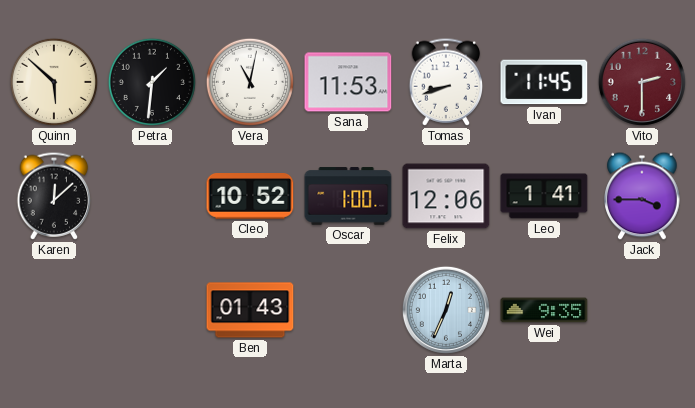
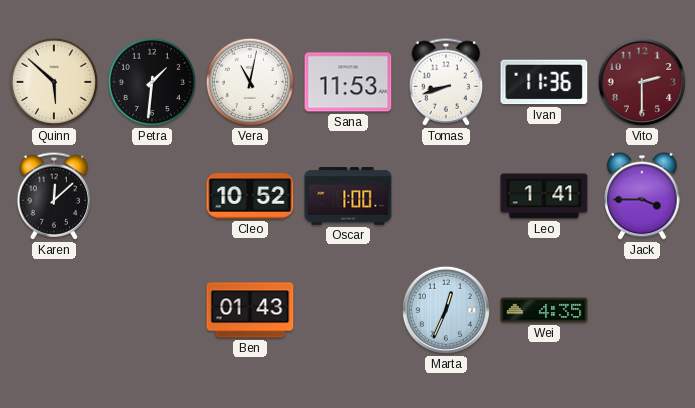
Ivan: 11:45 -> 11:36 (544, 82)
Felix: 12:06 -> none (446, 196)
Wei: 9:35 -> 4:35 (544, 310)
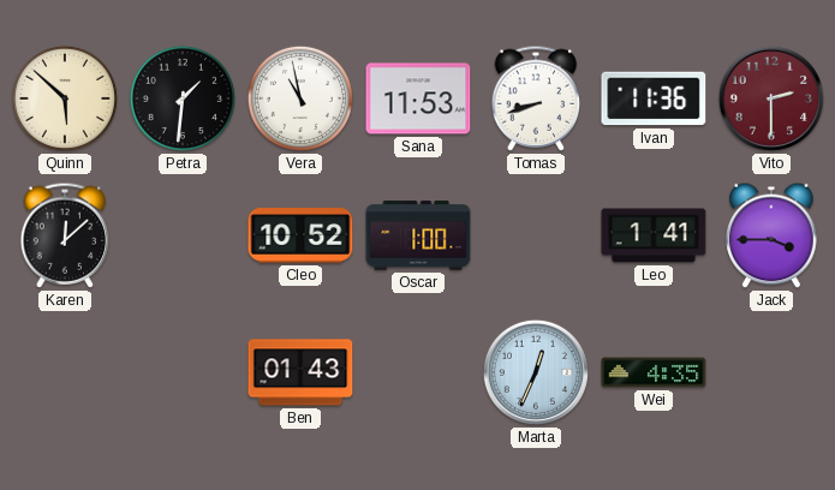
Vera: 11:02 -> 10:58 (300, 98)
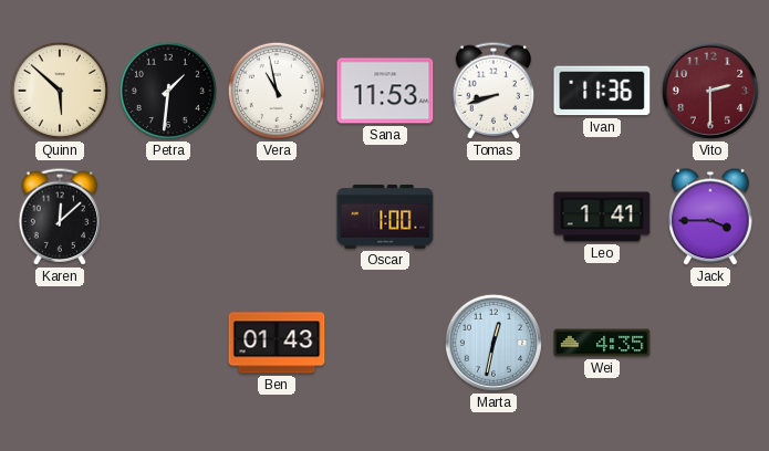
Cleo: 10:52 -> none (300, 237)
Marta: 12:34 -> 12:32 (493, 343)
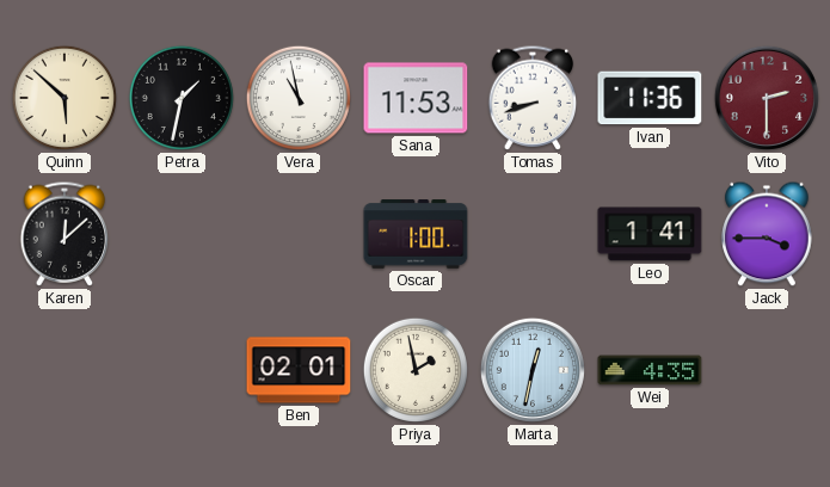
Petra: 1:31 -> 1:32 (182, 98)
Ben: 01:43 -> 02:01 (299, 370)
Priya: none -> 1:58 (416, 370)
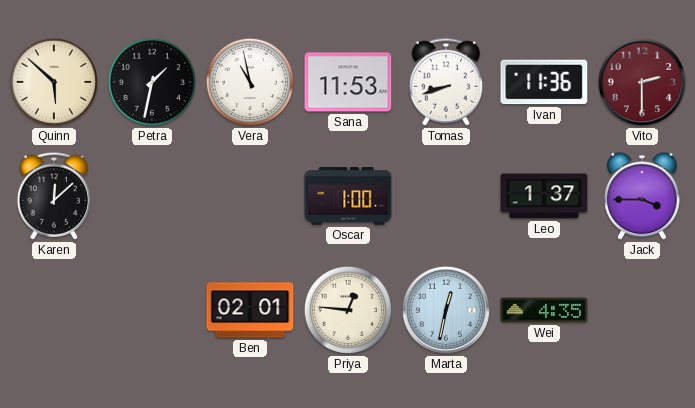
Leo: 1:41 -> 1:37 (544, 196)
Priya: 1:58 -> 12:46 (348, 310)
